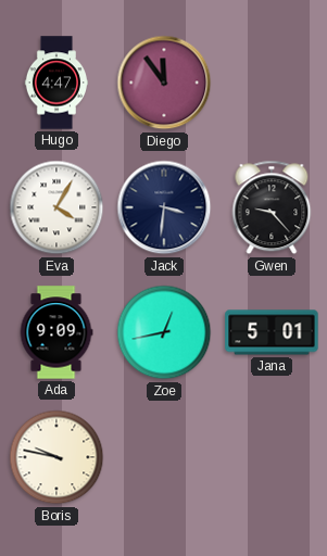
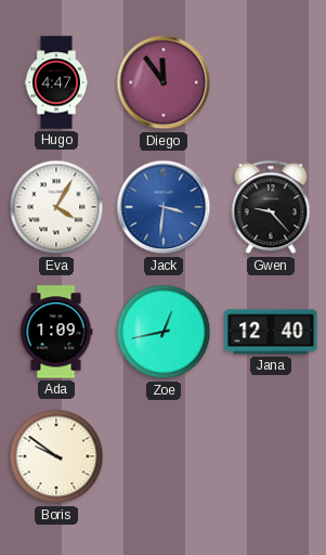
Jack dial: navy -> blue (164, 207)
Ada: 9:09 -> 1:09 (56, 332)
Jana: 5:01 -> 12:40 (271, 332)
Boris: 9:47 -> 9:51 (56, 456)
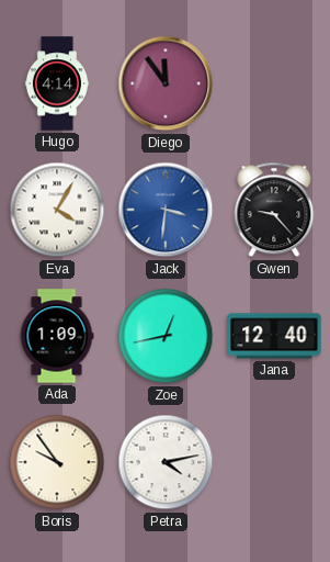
Hugo: 4:47 -> 4:14 (56, 83)
Boris: 9:51 -> 9:54 (57, 462)
Petra: none -> 4:13 (166, 462)
